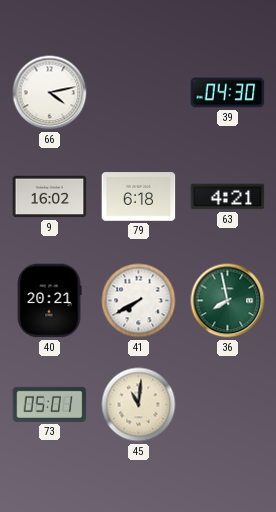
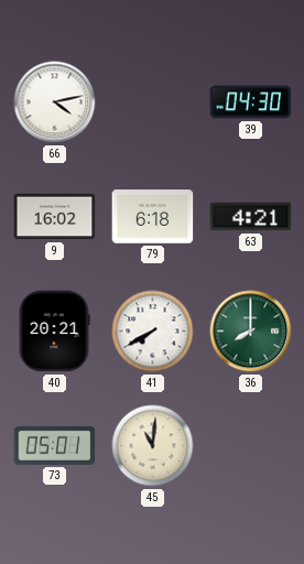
36: 7:58 -> 8:00 (251, 332)
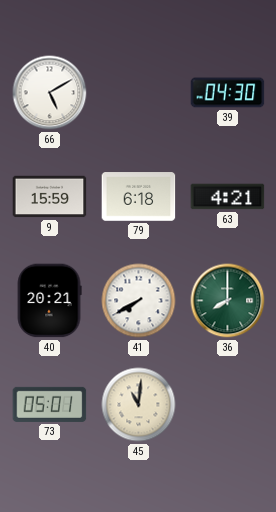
66: 4:13 -> 5:10 (50, 93)
9: 16:02 -> 15:59 (50, 197)
